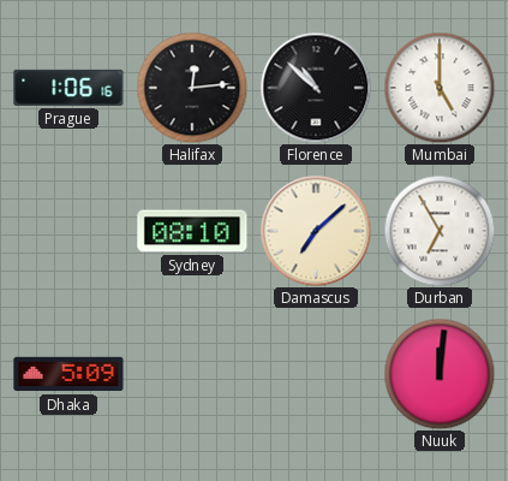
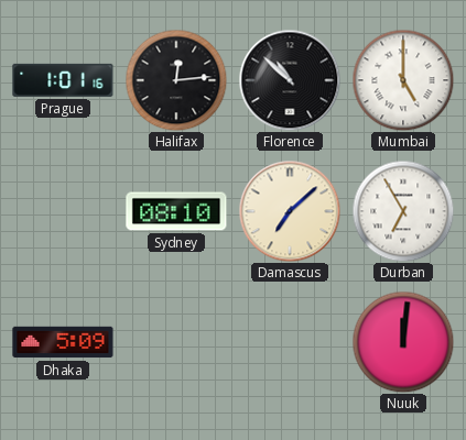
Prague: 1:06 -> 1:01 (63, 80)
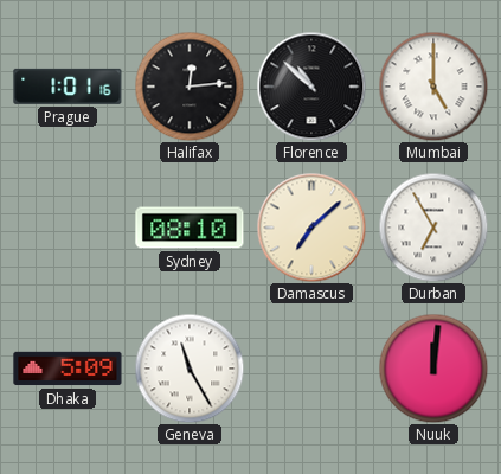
Geneva: none -> 11:25 (190, 369)
